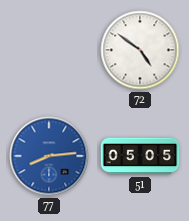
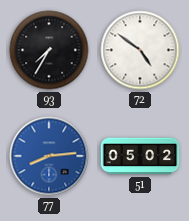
93: none -> 7:35 (49, 50)
51: 05:05 -> 05:02 (140, 156)
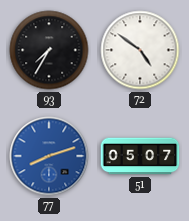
77: 8:14 -> 8:12 (49, 156)
51: 05:02 -> 05:07 (140, 156)
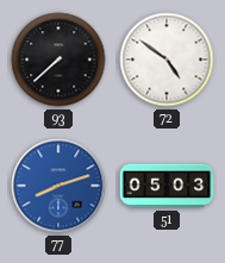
93: 7:35 -> 7:38 (58, 60)
51: 05:07 -> 05:03 (167, 186)
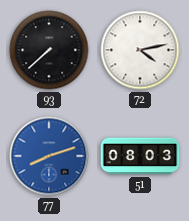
72: 4:51 -> 4:13 (140, 50)
51: 05:03 -> 08:03 (140, 156)
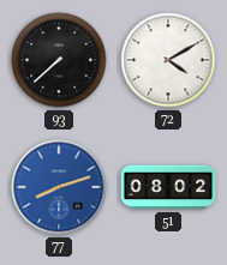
72: 4:13 -> 4:10 (168, 60)
51: 08:03 -> 08:02 (168, 187)
